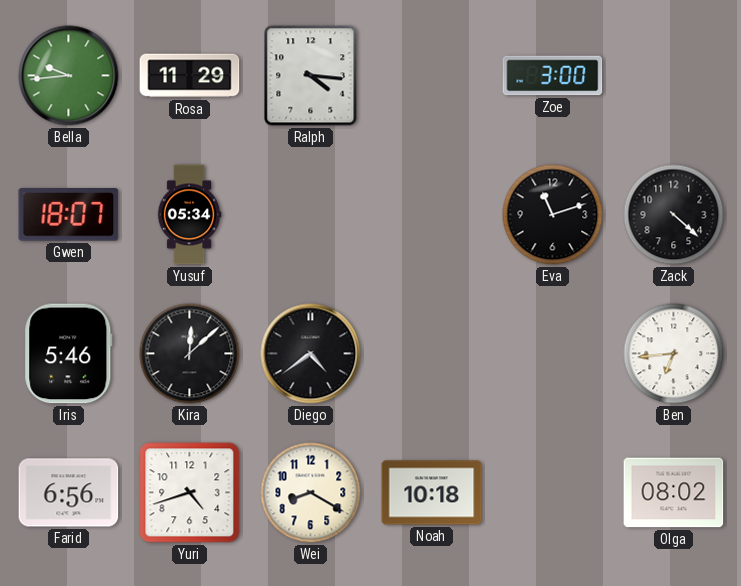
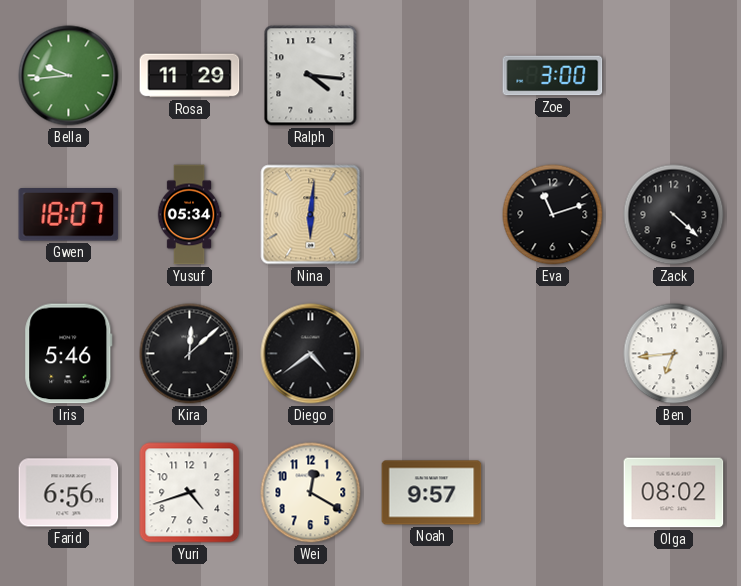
Nina: none -> 6:01 (311, 215)
Wei: 8:20 -> 12:20 (311, 493)
Noah: 10:18 -> 9:57 (432, 493)
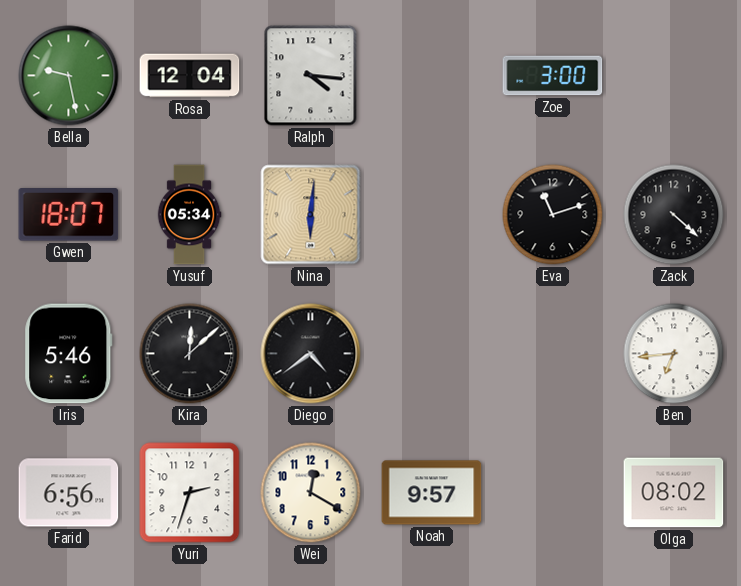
Bella: 9:44 -> 9:28 (69, 76)
Rosa: 11:29 -> 12:04 (190, 76)
Yuri: 4:42 -> 2:33 (190, 493)
